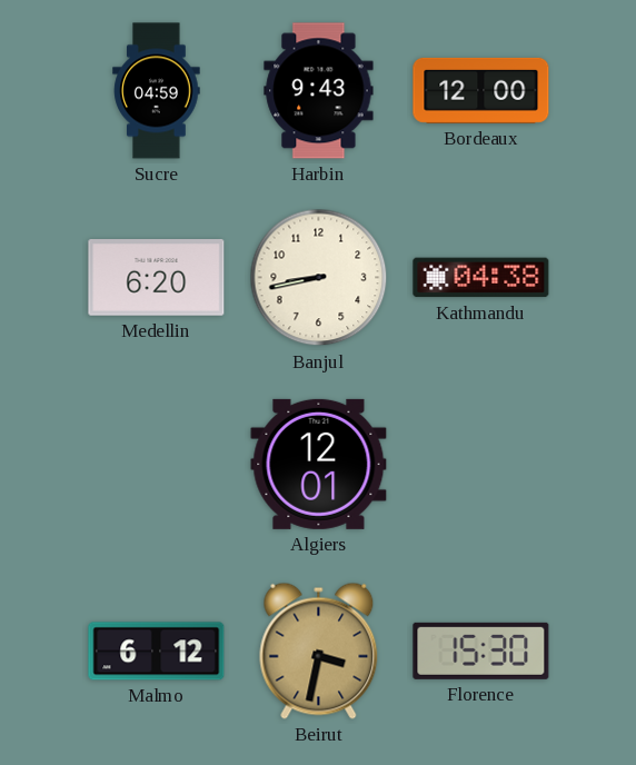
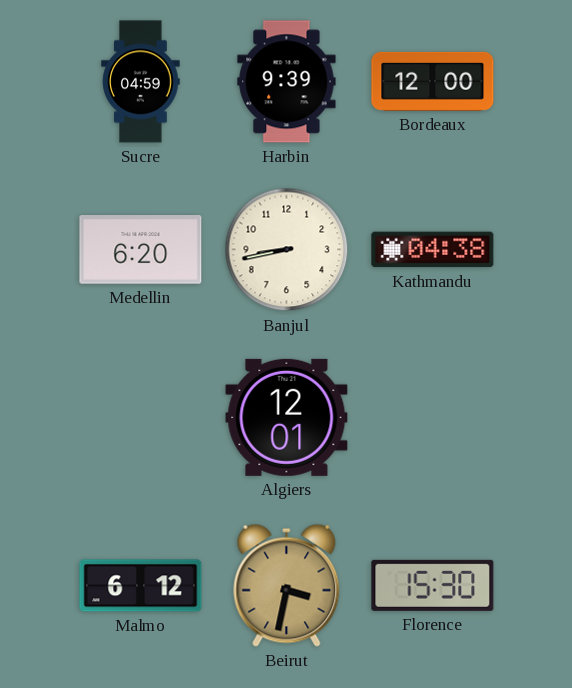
Harbin: 9:43 -> 9:39 (287, 82)
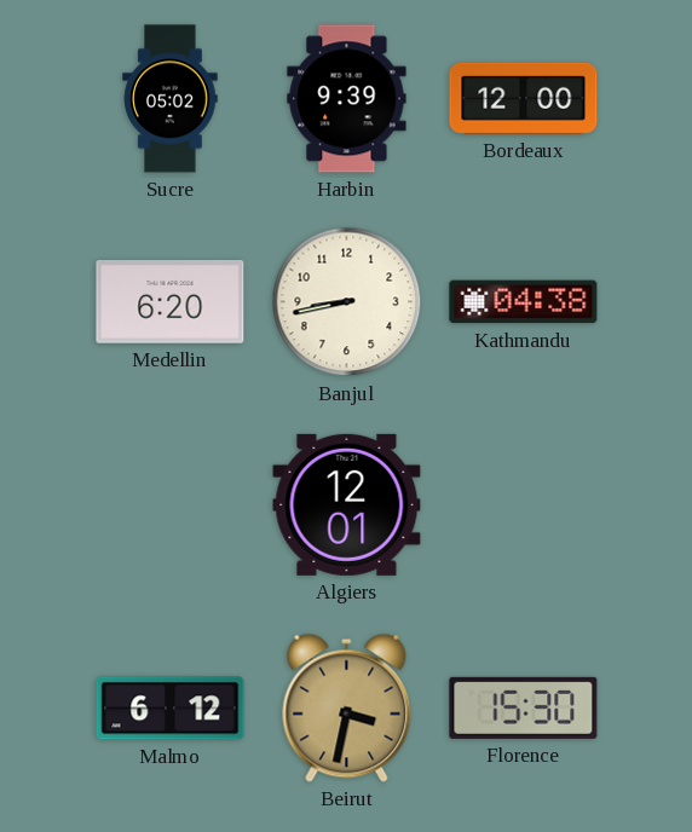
Sucre: 04:59 -> 05:02 (171, 99)
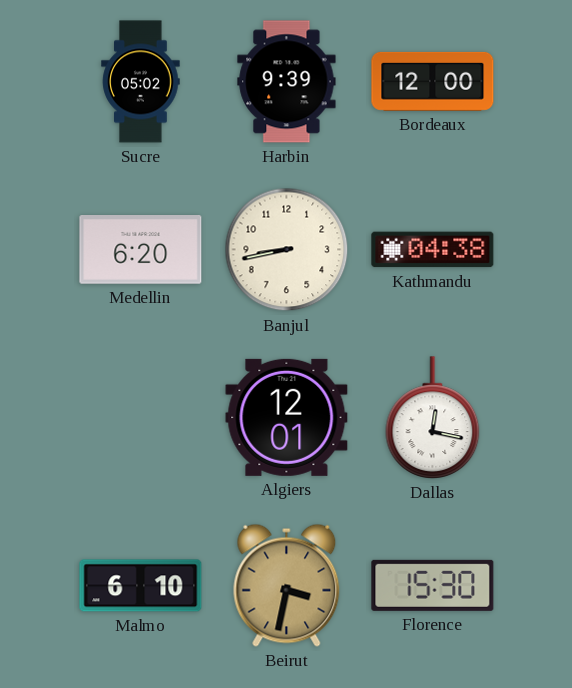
Dallas: none -> 12:17 (433, 418)
Malmo: 6:12 -> 6:10 (141, 586)
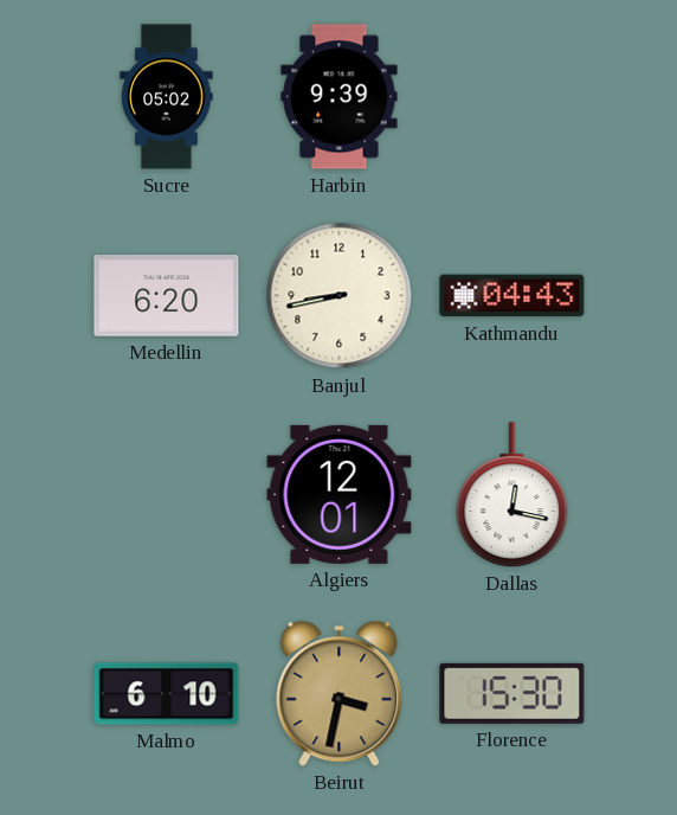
Bordeaux: 12:00 -> none (433, 81)
Kathmandu: 04:38 -> 04:43 (512, 296)
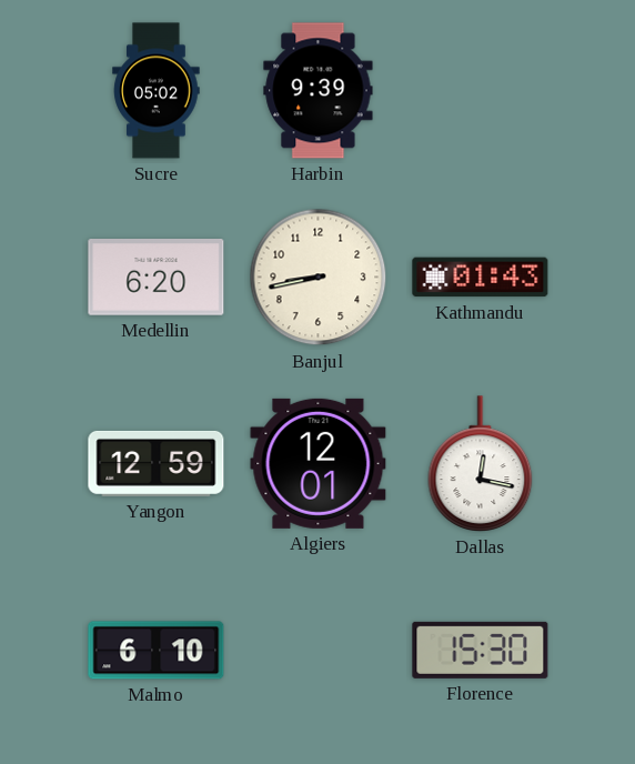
Kathmandu: 04:43 -> 01:43 (481, 278)
Yangon: none -> 12:59 (157, 463)
Beirut: 3:32 -> none (340, 693)
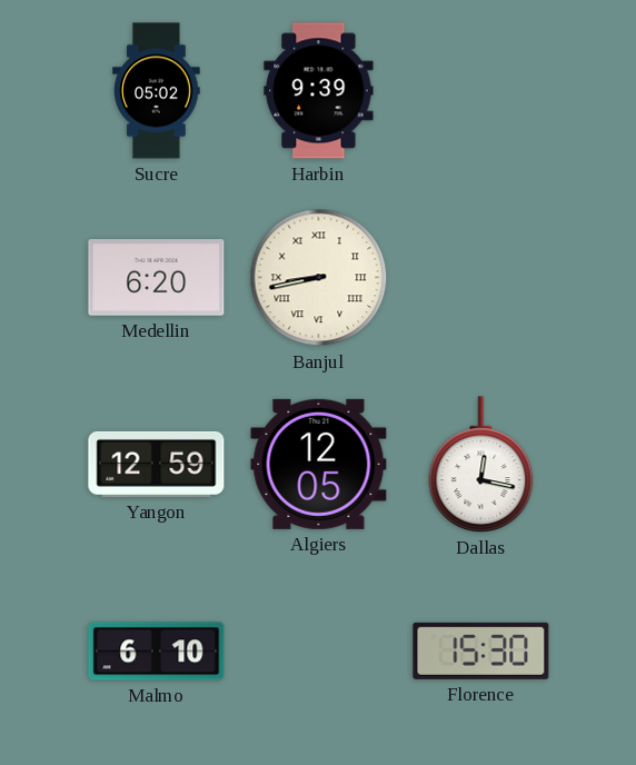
Banjul numerals: Arabic -> Roman (319, 278)
Kathmandu: 01:43 -> none (481, 278)
Algiers: 12:01 -> 12:05 (319, 464)
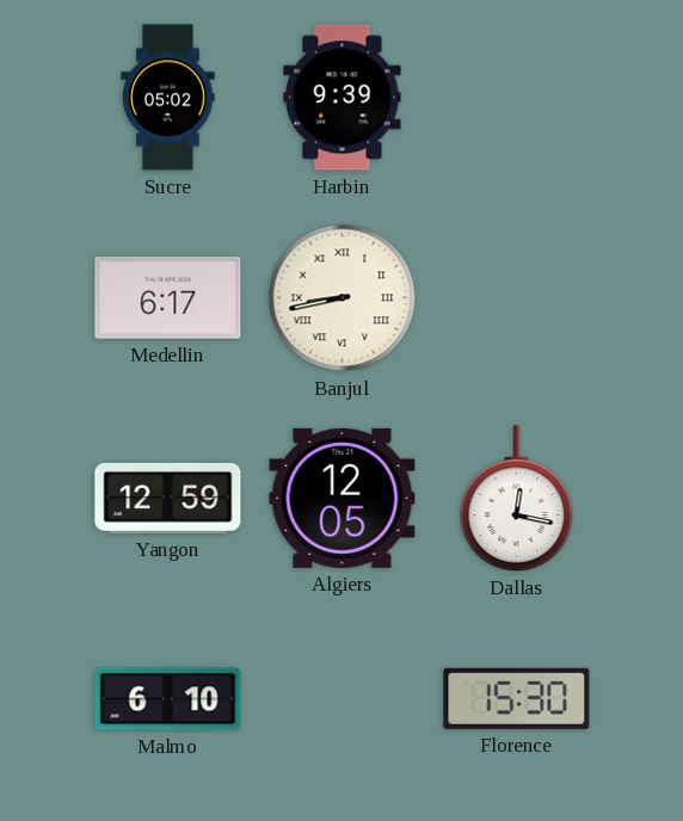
Medellin: 6:20 -> 6:17 (168, 298)
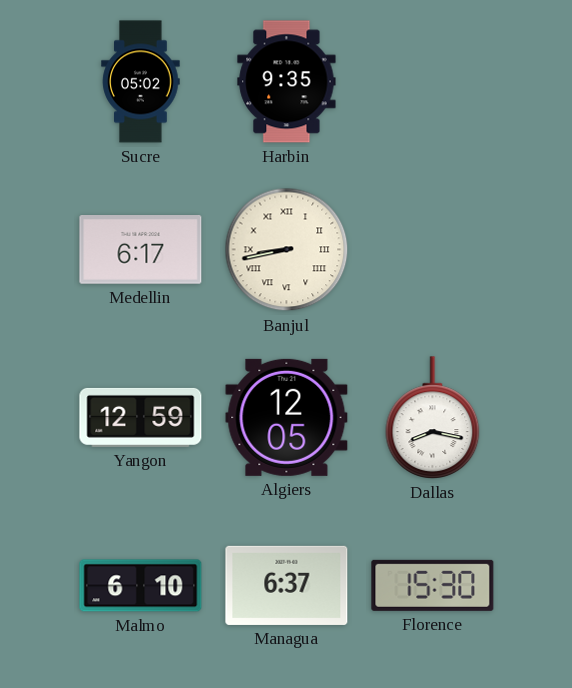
Harbin: 9:39 -> 9:35 (287, 82)
Dallas: 12:17 -> 8:17 (433, 418)
Managua: none -> 6:37 (287, 585)
